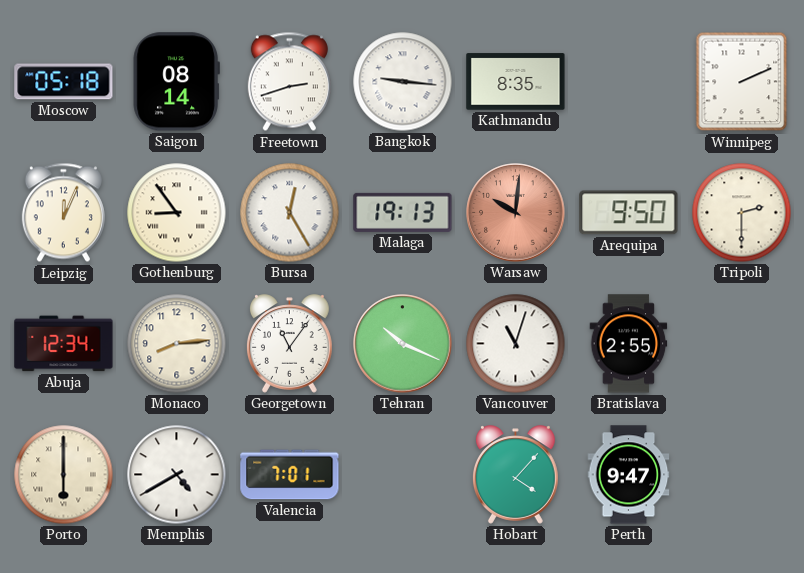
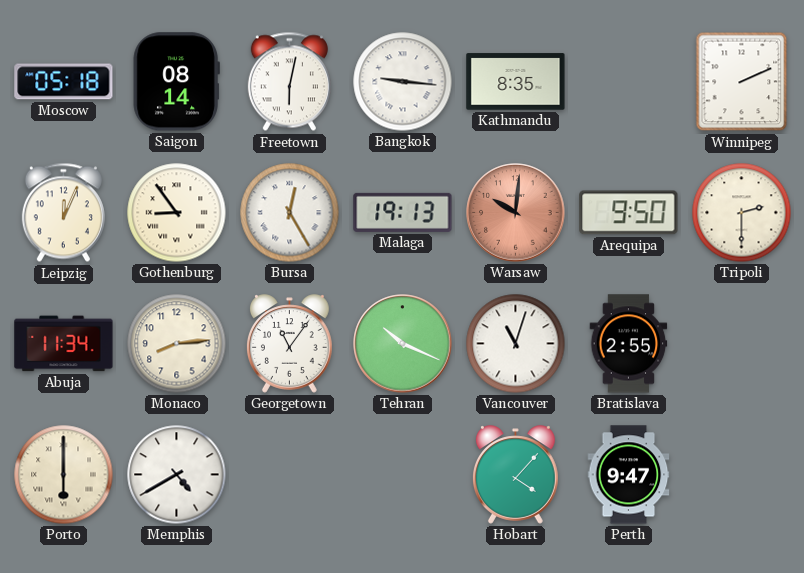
Freetown: 2:42 -> 6:02 (289, 82)
Abuja: 12:34 -> 11:34 (64, 344)
Valencia: 7:01 -> none (290, 475)
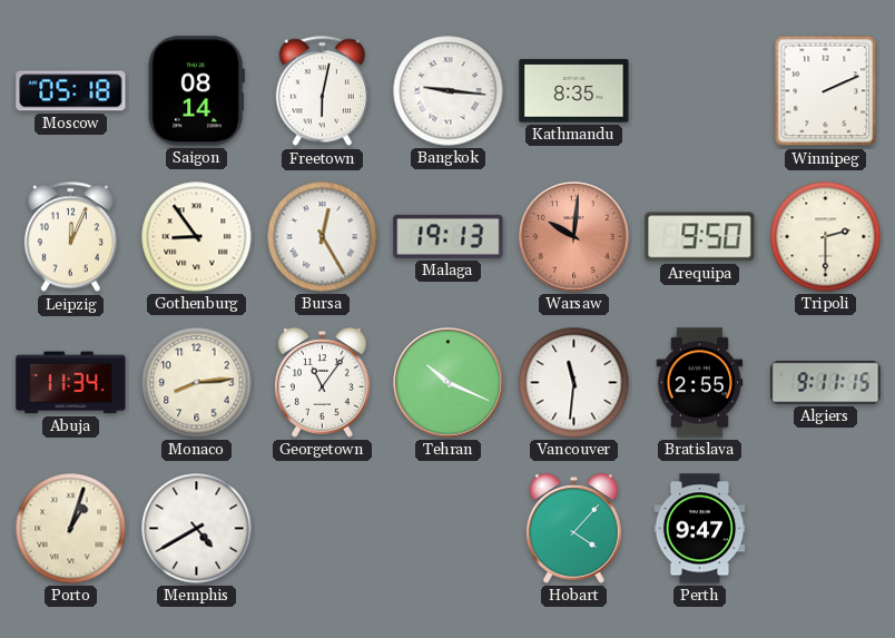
Vancouver: 11:03 -> 11:31 (574, 383)
Algiers: none -> 9:11 (826, 383)
Porto: 6:00 -> 1:03 (71, 529)
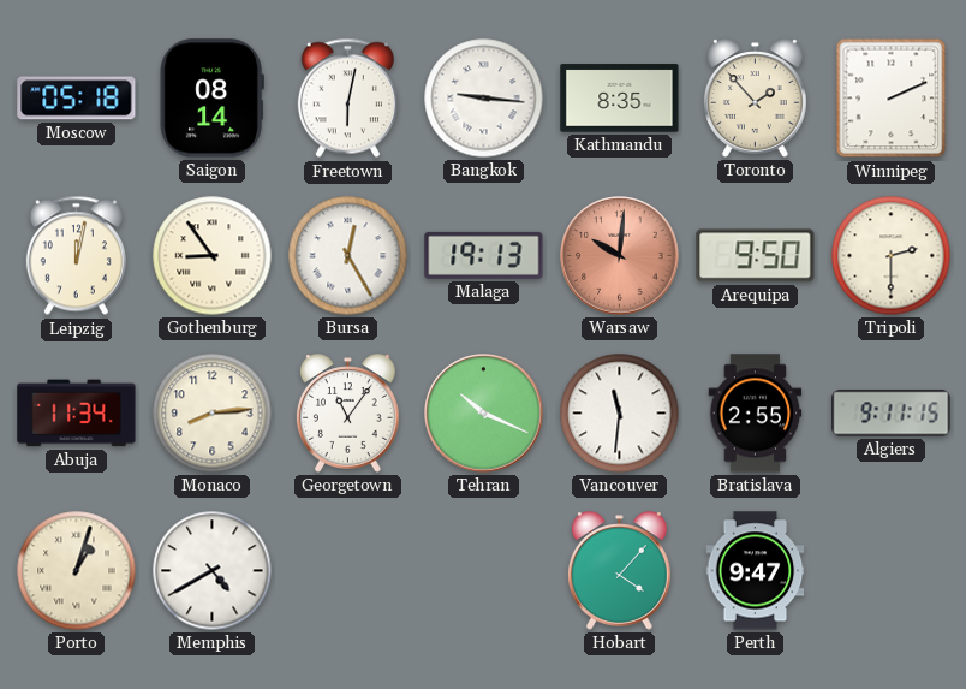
Toronto: none -> 1:53 (755, 99)
Leipzig: 12:04 -> 12:02 (76, 256)
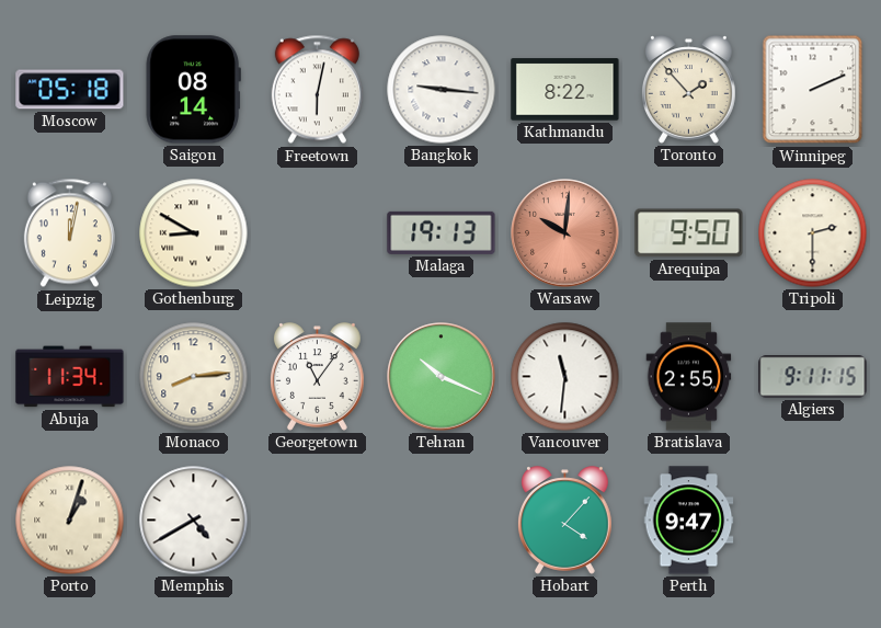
Kathmandu: 8:35 -> 8:22 (565, 90)
Gothenburg: 8:54 -> 8:50 (194, 233)
Bursa: 12:25 -> none (348, 256)
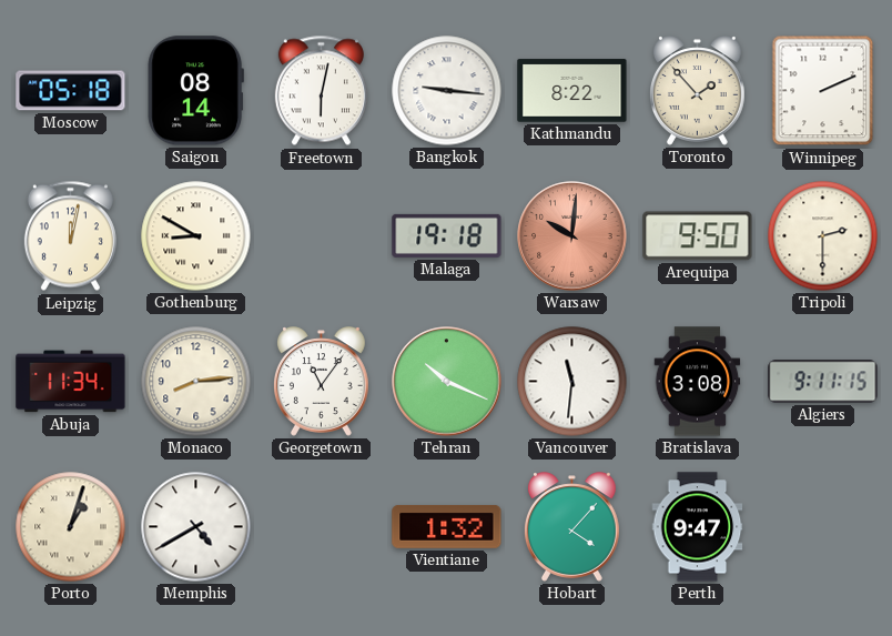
Malaga: 19:13 -> 19:18 (447, 235)
Bratislava: 2:55 -> 3:08 (698, 382)
Vientiane: none -> 1:32 (447, 526)
